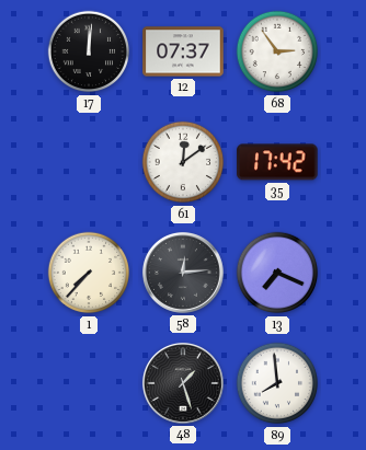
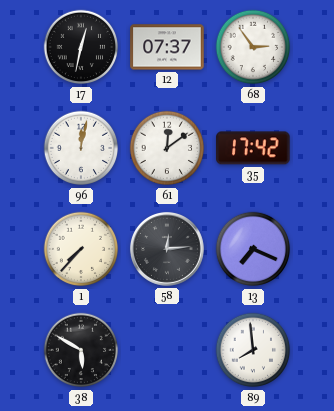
17: 12:01 -> 12:32 (81, 47)
96: none -> 12:02 (81, 148)
38: none -> 5:50 (81, 350)
48: 1:27 -> none (183, 383)
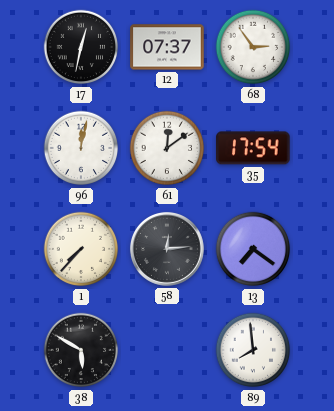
35: 17:42 -> 17:54 (253, 148)
13: 7:19 -> 7:21 (253, 249)
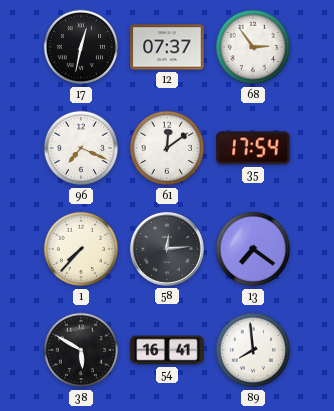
96: 12:02 -> 7:19 (81, 148)
54: none -> 16:41 (167, 350)
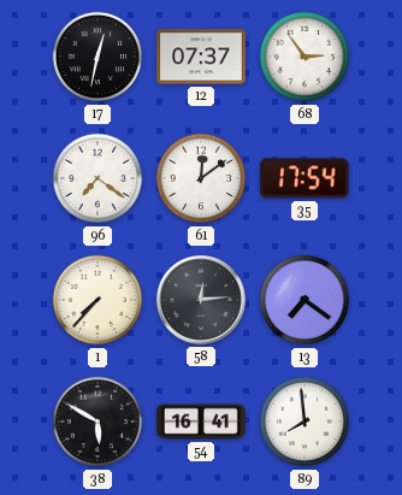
96: 7:19 -> 7:21 (97, 178)
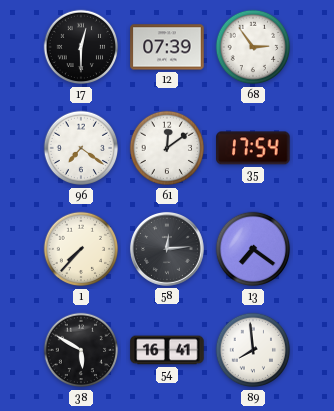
17: 12:32 -> 12:30 (81, 47)
12: 07:37 -> 07:39 (167, 47)
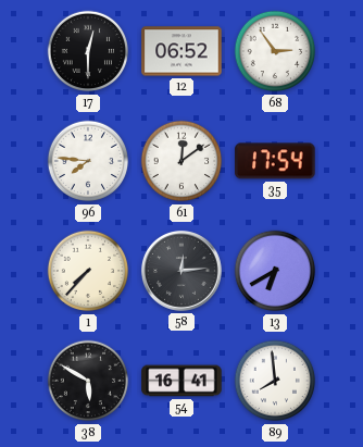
12: 07:39 -> 06:52 (181, 51)
96: 7:21 -> 7:46 (88, 161)
13: 7:21 -> 6:40 (275, 271)
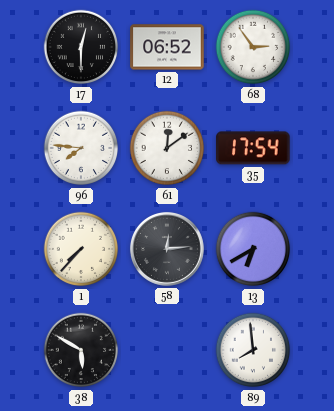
54: 16:41 -> none (181, 381)
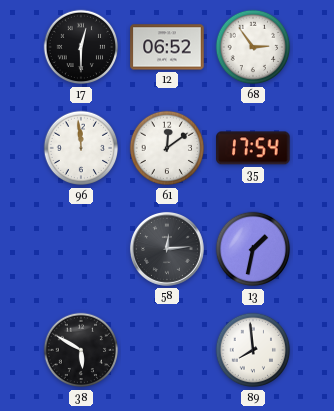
96: 7:46 -> 11:59 (81, 148)
1: 7:37 -> none (81, 249)
13: 6:40 -> 1:32 (253, 249)
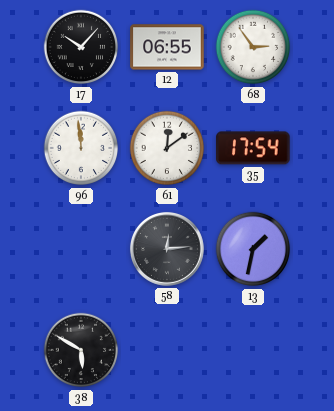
17: 12:30 -> 10:07 (81, 47)
12: 06:52 -> 06:55 (167, 47)
89: 7:59 -> none (253, 350)
